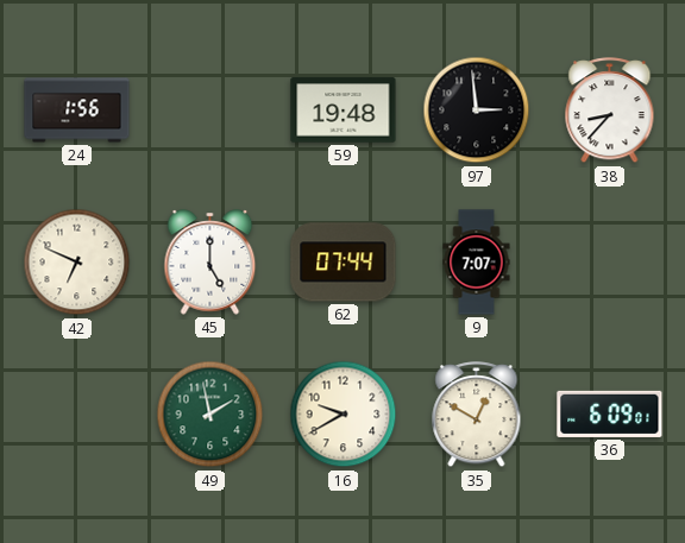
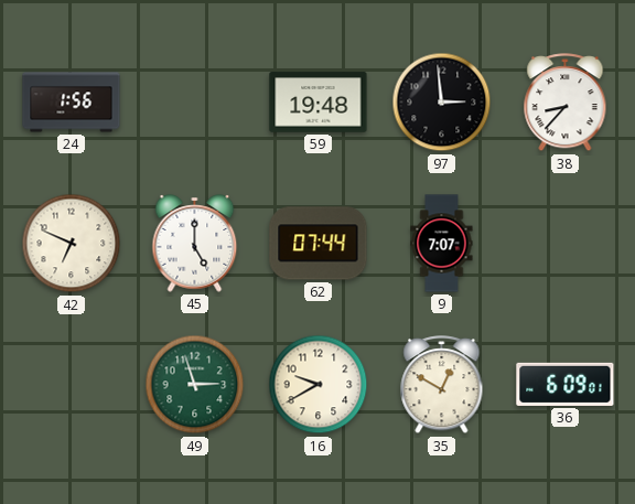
49: 1:58 -> 2:57 (195, 385)
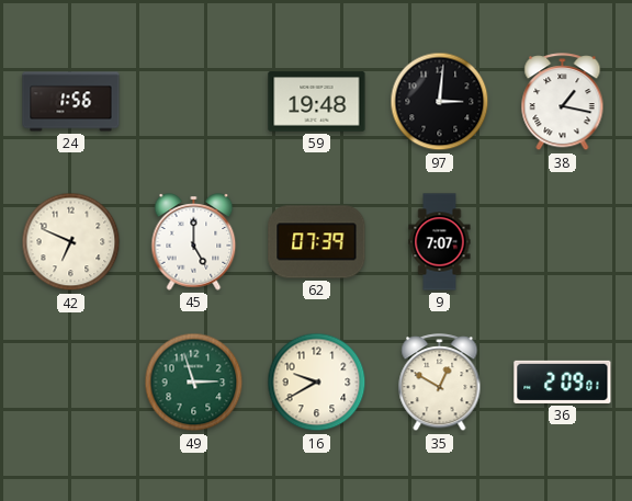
97: 2:59 -> 3:01 (440, 102)
38: 8:37 -> 1:17 (563, 102)
62: 07:44 -> 07:39 (317, 242)
36: 6:09 -> 2:09 (563, 382)
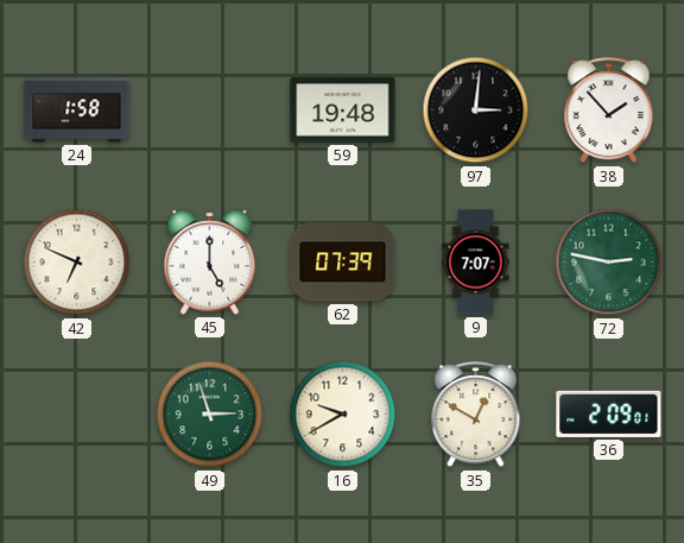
24: 1:56 -> 1:58 (77, 111)
38: 1:17 -> 1:53 (609, 111)
72: none -> 2:47 (609, 263)
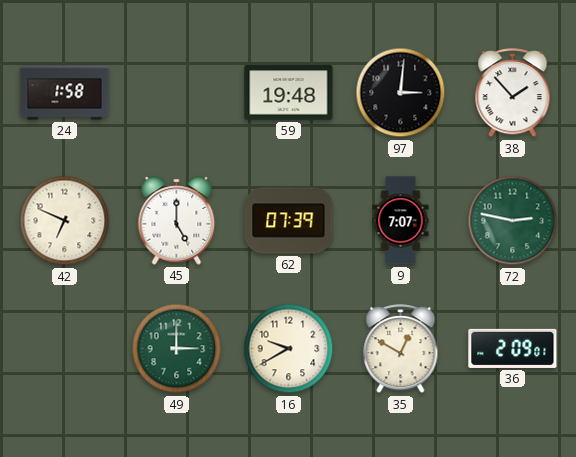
49: 2:57 -> 3:00 (177, 349)
